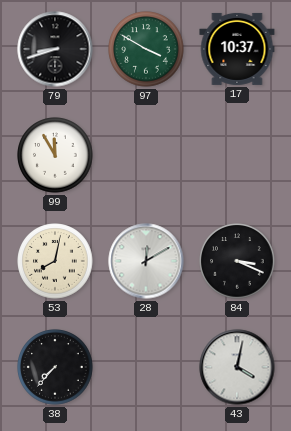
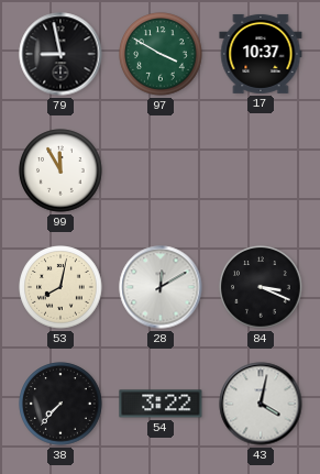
79: 8:42 -> 8:58 (60, 54)
54: none -> 3:22 (161, 404)
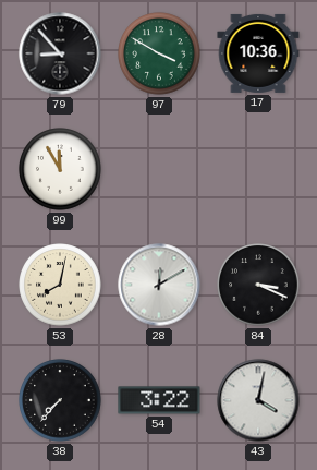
79: 8:58 -> 8:53 (60, 53)
17: 10:37 -> 10:36 (258, 53)
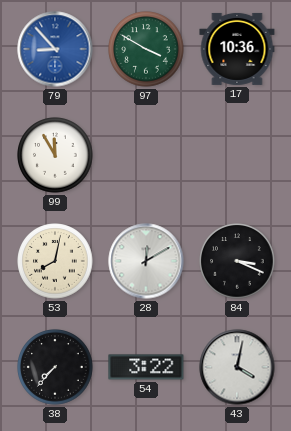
79 dial: black -> blue (55, 49)
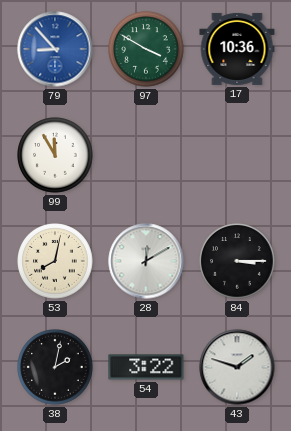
84: 3:19 -> 3:15 (237, 261)
38: 7:37 -> 2:02 (55, 367)
43: 4:02 -> 1:48 (237, 367)
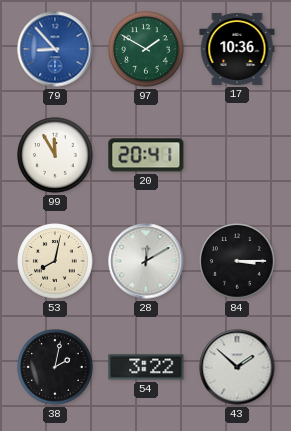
97: 3:50 -> 1:50 (146, 49)
20: none -> 20:41 (146, 155)
43: 1:48 -> 1:52 (237, 367)
